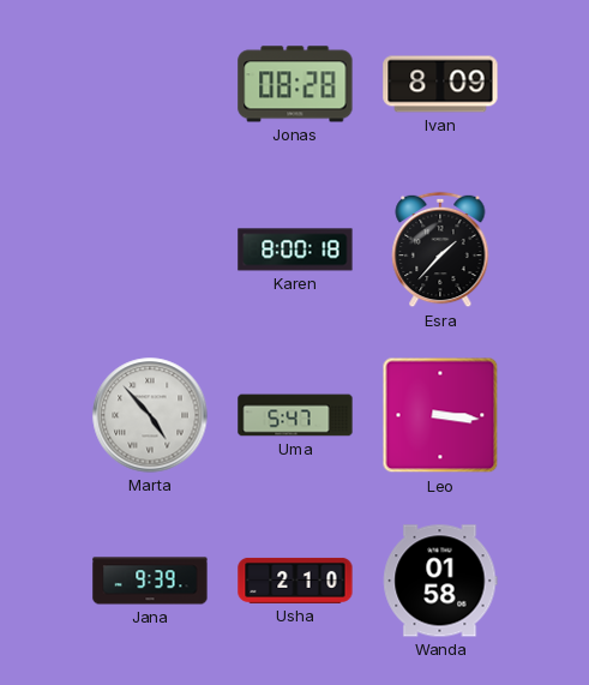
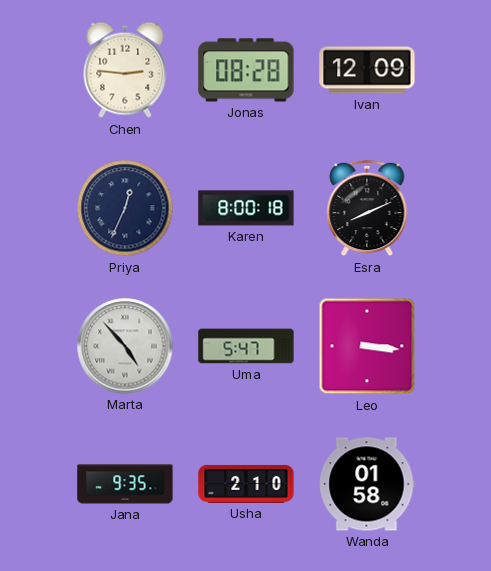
Chen: none -> 2:46 (125, 70)
Ivan: 8:09 -> 12:09 (367, 70)
Priya: none -> 12:34 (125, 208)
Esra: 1:37 -> 8:11 (367, 208)
Jana: 9:39 -> 9:35 (125, 484)
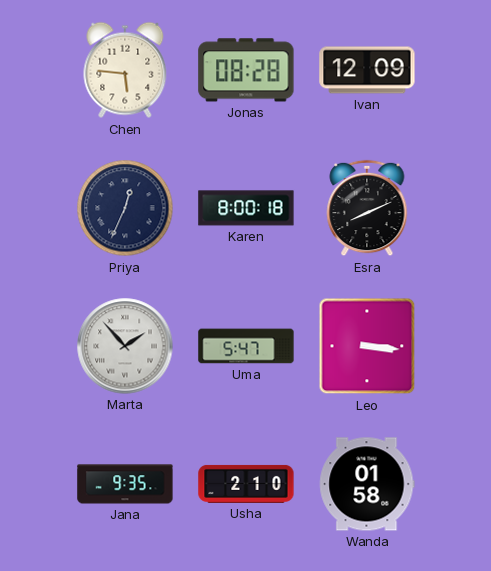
Chen: 2:46 -> 5:46 (125, 70)
Marta: 4:53 -> 1:53 (125, 346)
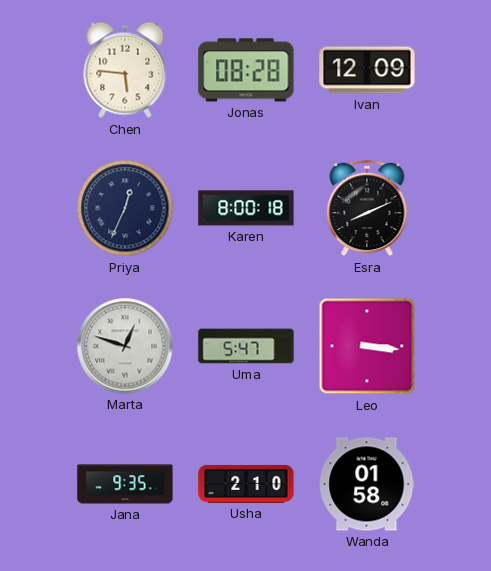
Marta: 1:53 -> 12:48 (125, 346)
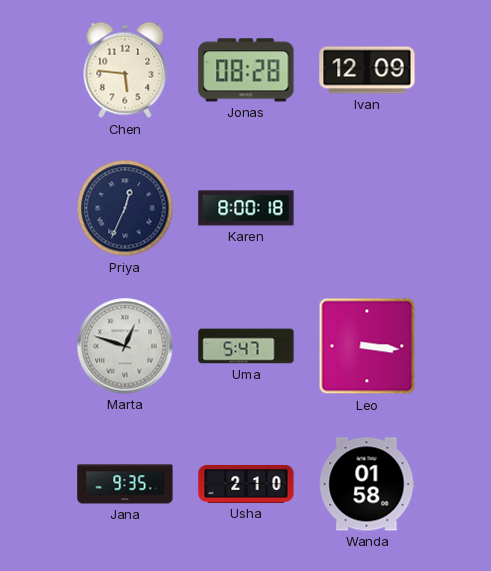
Esra: 8:11 -> none (367, 208)
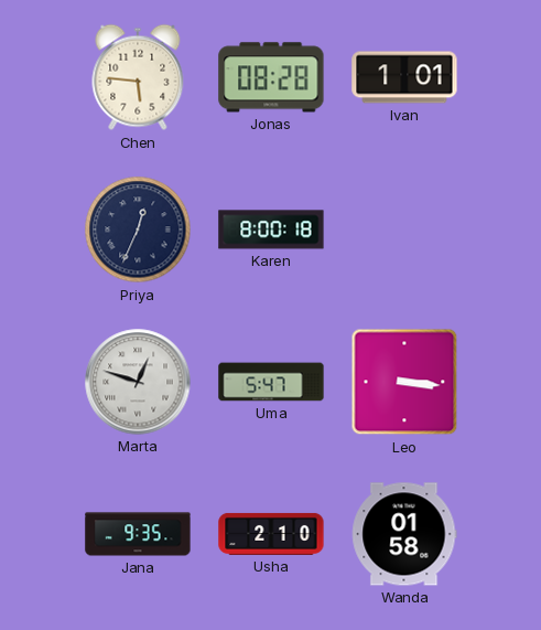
Ivan: 12:09 -> 1:01 (404, 77)
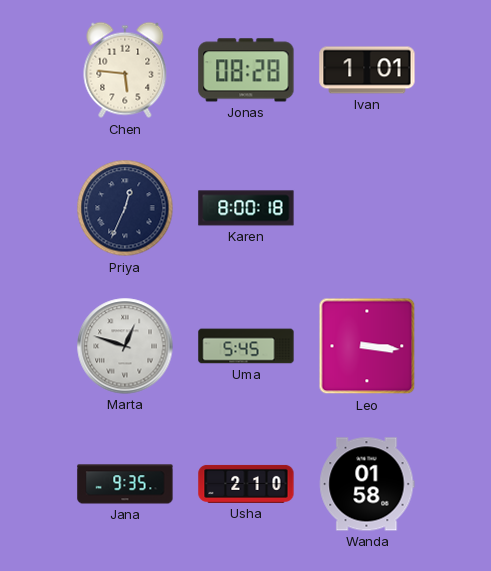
Uma: 5:47 -> 5:45 (246, 346)
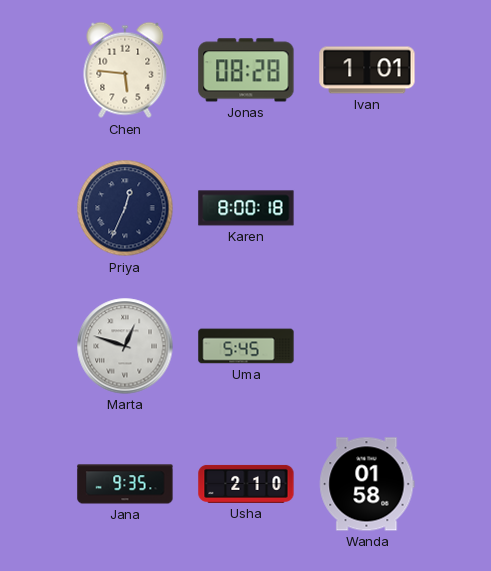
Leo: 3:16 -> none (367, 346)
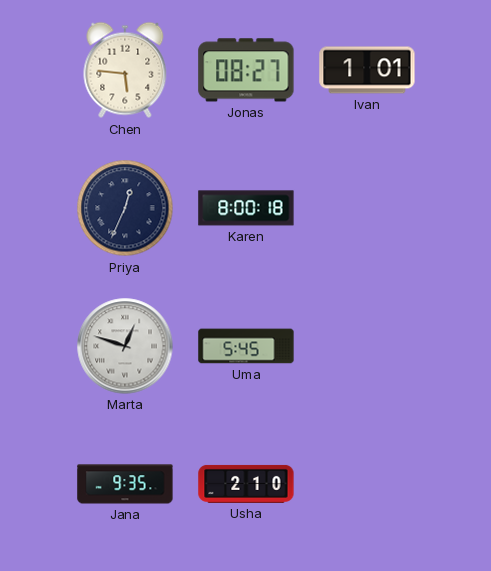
Jonas: 08:28 -> 08:27 (246, 70)
Wanda: 01:58 -> none (367, 484)
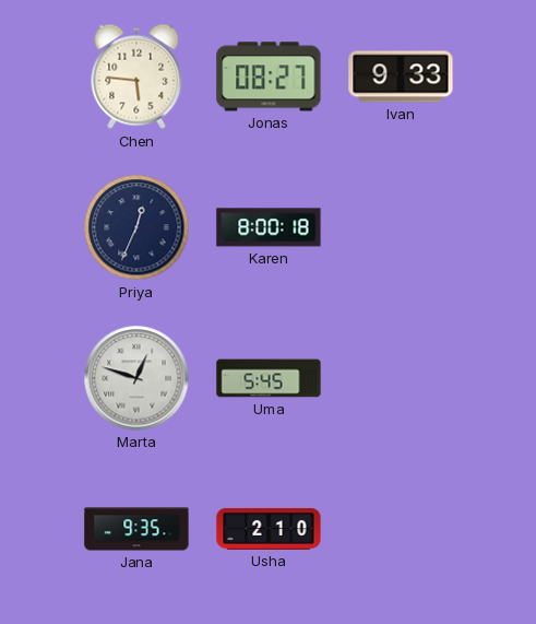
Ivan: 1:01 -> 9:33 (401, 76)
